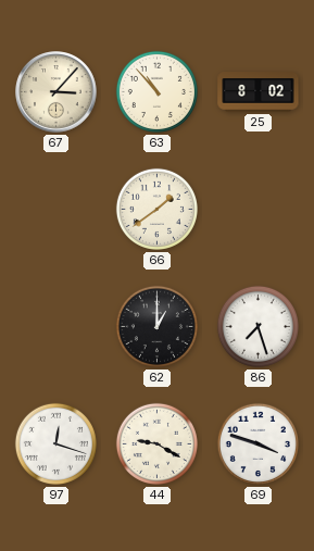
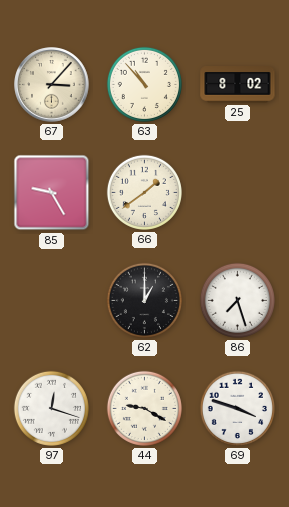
85: none -> 9:25 (52, 193)
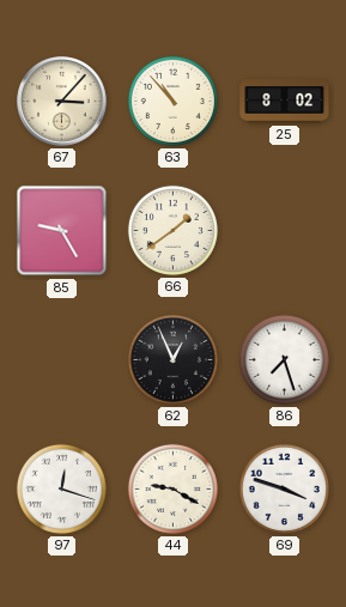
62: 1:00 -> 12:56 (172, 359)
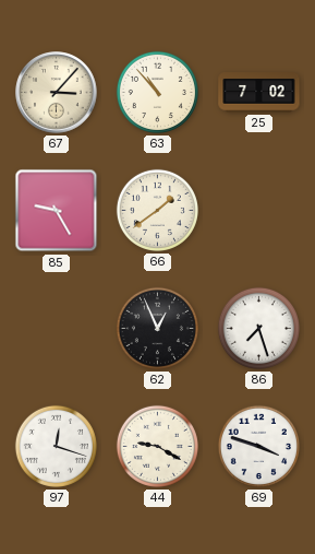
25: 8:02 -> 7:02 (259, 93)
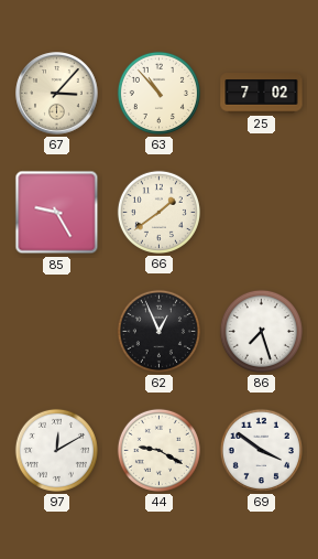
97: 12:18 -> 12:10 (56, 450)
69: 3:48 -> 3:51 (261, 450)
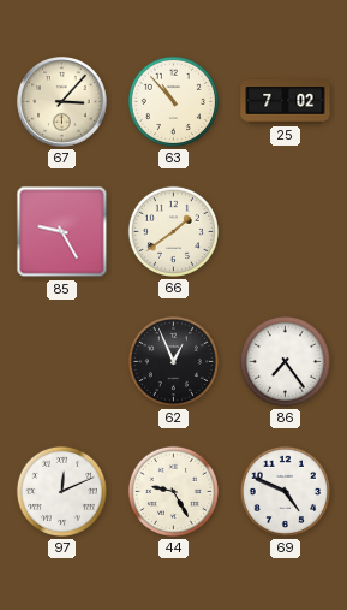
86: 7:27 -> 7:24 (285, 361)
97: 12:10 -> 12:11 (61, 491)
44: 9:20 -> 9:25 (173, 491)
69: 3:51 -> 4:49 (285, 491)
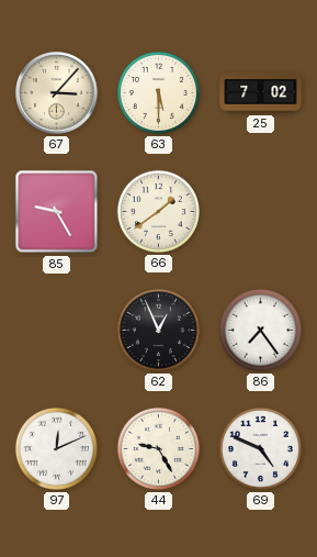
63: 10:53 -> 5:30 (158, 92)
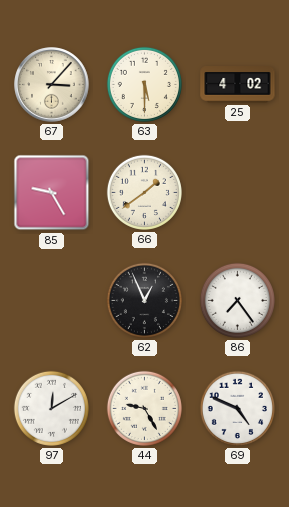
25: 7:02 -> 4:02 (238, 85)
97: 12:11 -> 12:10 (51, 408)
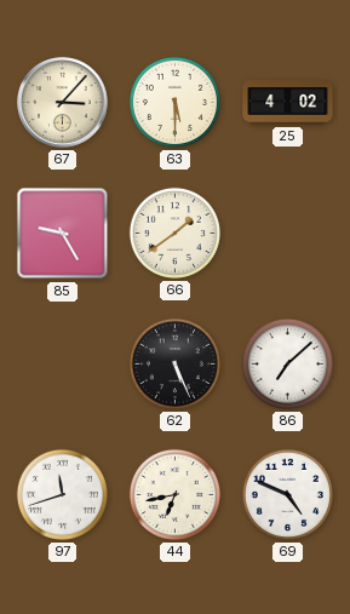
62: 12:56 -> 5:26 (174, 363)
86: 7:24 -> 7:08 (287, 363)
97: 12:10 -> 11:42 (62, 494)
44: 9:25 -> 6:43 (174, 494)
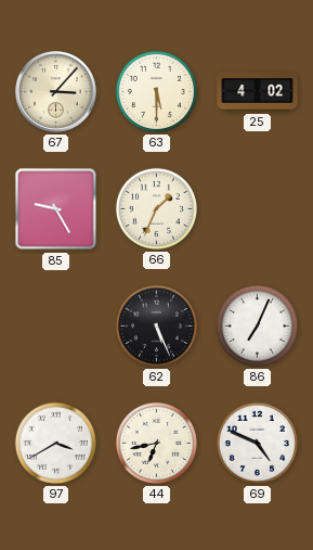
66: 1:39 -> 1:34 (156, 208)
86: 7:08 -> 7:04 (257, 325)
97: 11:42 -> 3:40 (55, 443)
